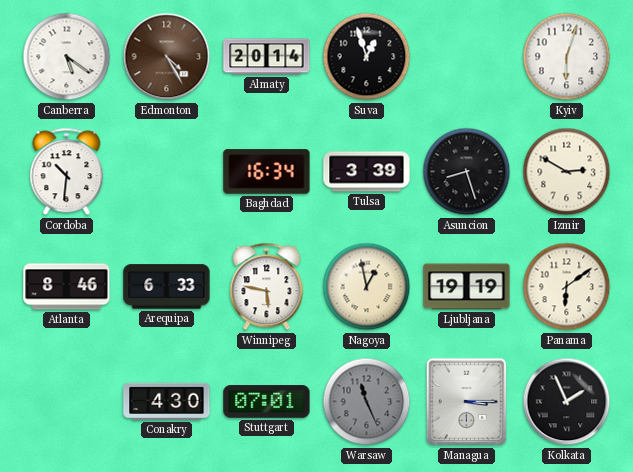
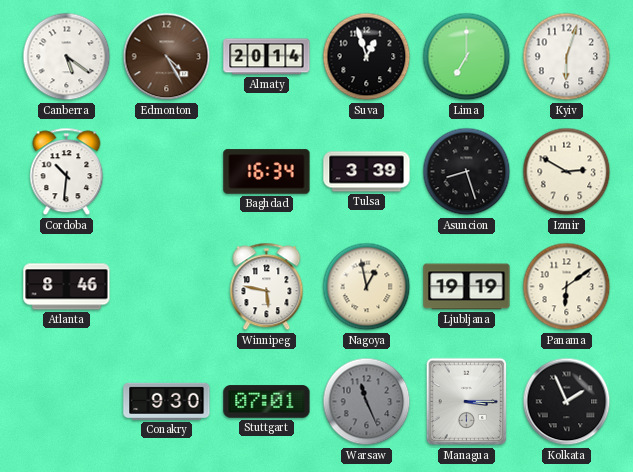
Lima: none -> 7:00 (467, 57)
Arequipa: 6:33 -> none (167, 287)
Conakry: 4:30 -> 9:30 (167, 401)
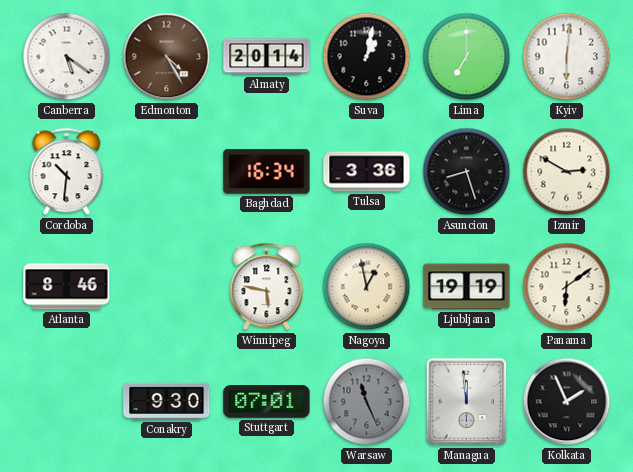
Suva: 12:57 -> 1:02 (367, 57)
Kyiv: 6:03 -> 6:01 (567, 57)
Tulsa: 3:39 -> 3:36 (367, 172)
Managua: 3:15 -> 11:59 (467, 402)
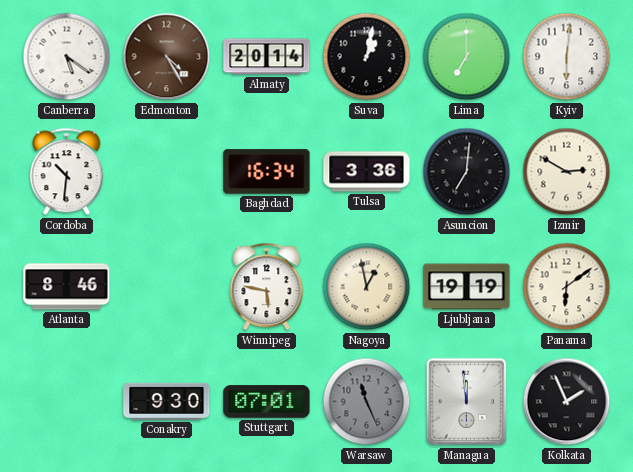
Asuncion: 8:27 -> 7:01 (467, 172)
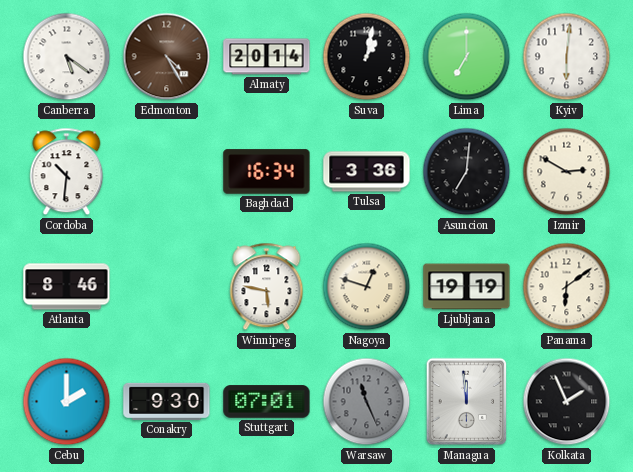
Nagoya: 12:58 -> 12:48 (367, 287)
Cebu: none -> 2:00 (67, 402)
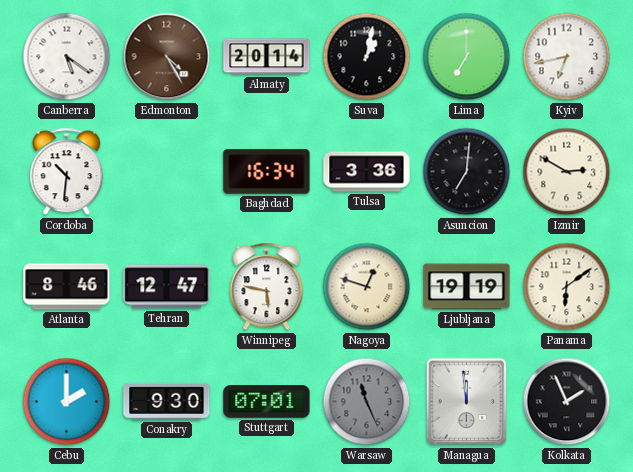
Kyiv: 6:01 -> 6:43 (567, 57)
Tehran: none -> 12:47 (167, 287)
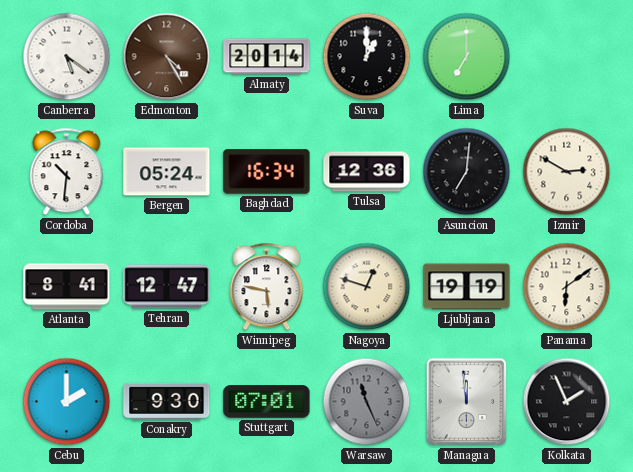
Suva: 1:02 -> 1:00 (367, 57)
Kyiv: 6:43 -> none (567, 57)
Bergen: none -> 05:24 (167, 172)
Tulsa: 3:36 -> 12:36 (367, 172)
Atlanta: 8:46 -> 8:41 (67, 287)
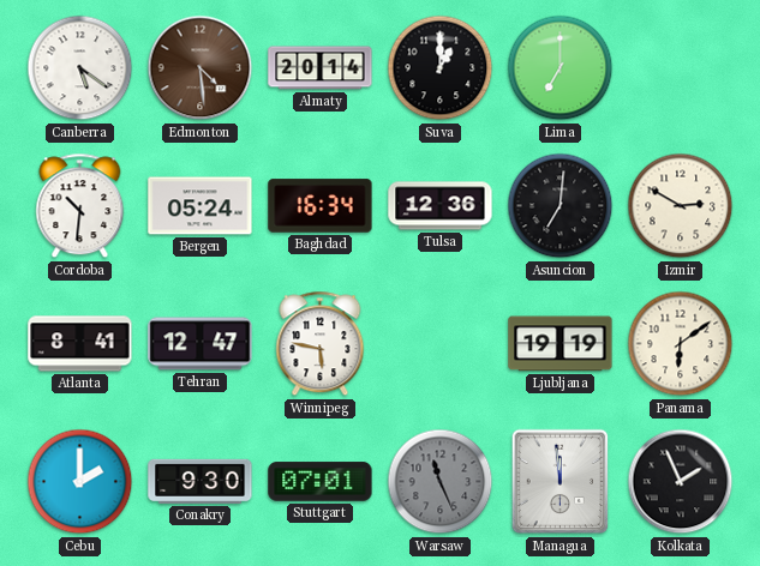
Edmonton: 4:25 -> 4:29 (201, 68)
Nagoya: 12:48 -> none (367, 287)
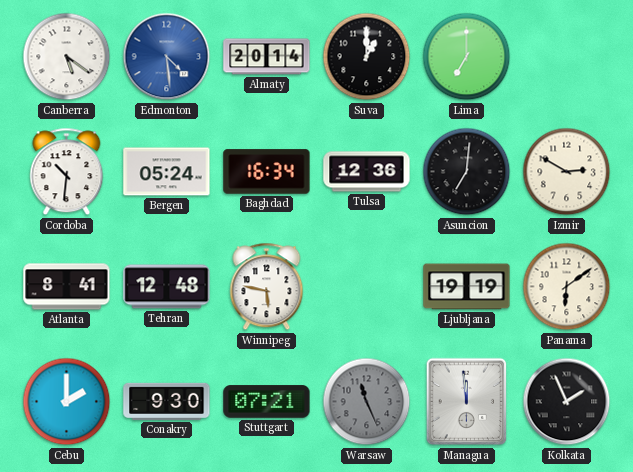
Edmonton dial: brown -> blue (167, 57)
Tehran: 12:47 -> 12:48 (167, 287)
Stuttgart: 07:01 -> 07:21 (267, 402)
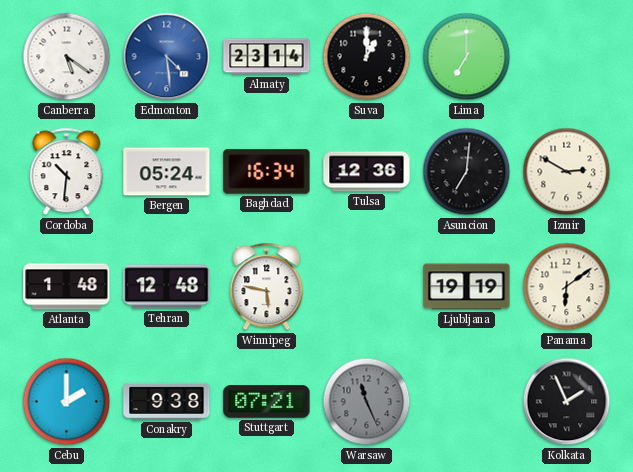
Almaty: 20:14 -> 23:14 (267, 57)
Atlanta: 8:41 -> 1:48 (67, 287)
Conakry: 9:30 -> 9:38 (167, 401)
Managua: 11:59 -> none (467, 402)
